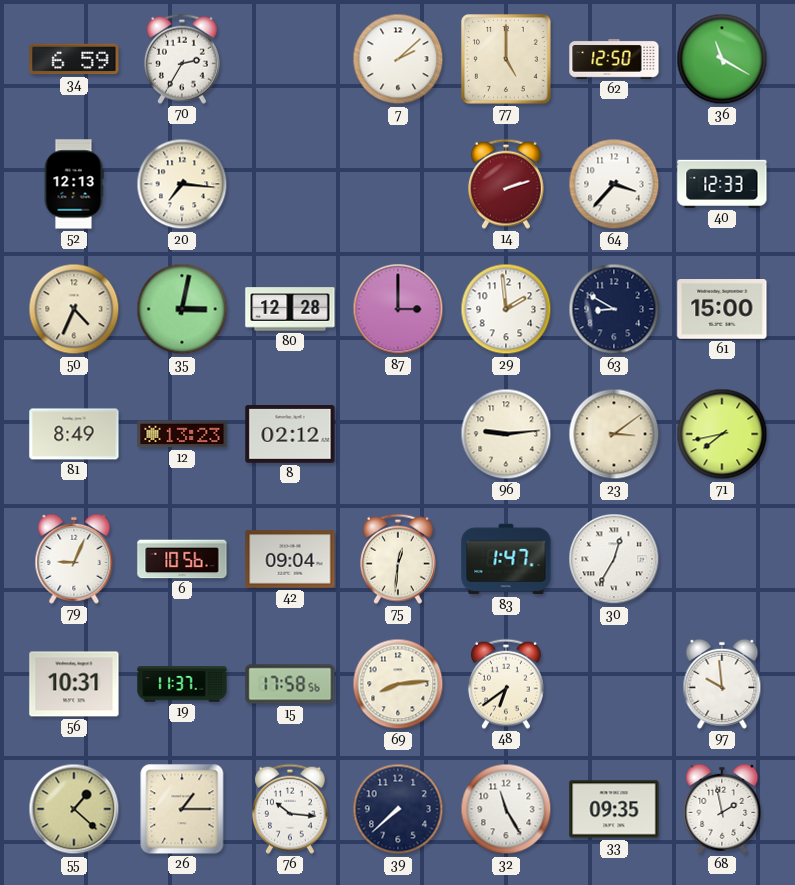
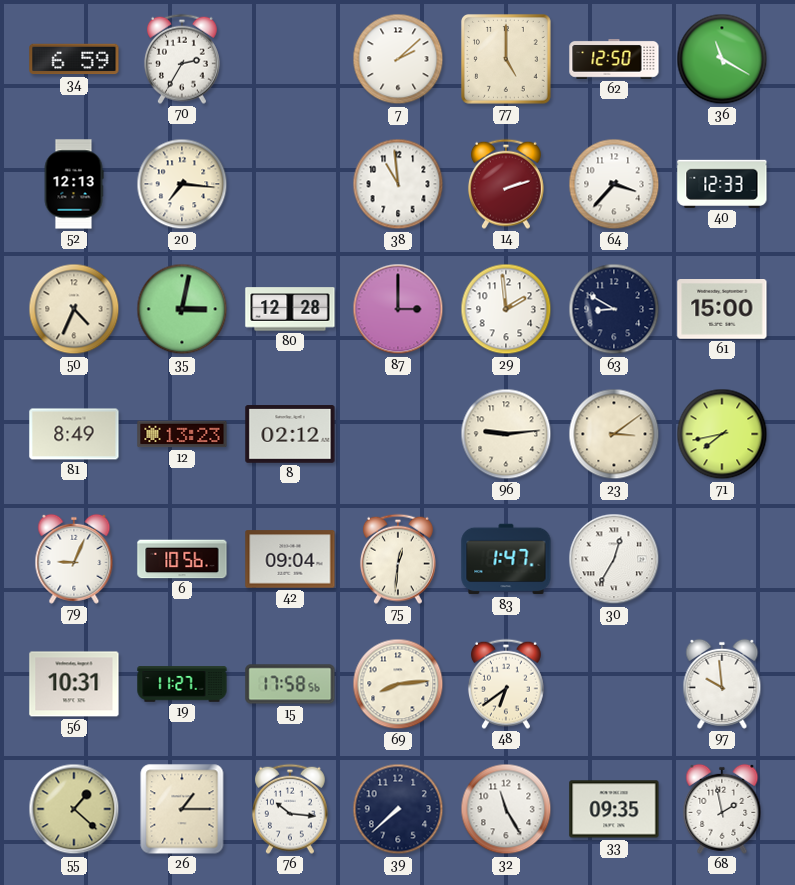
38: none -> 10:59 (398, 184)
19: 11:37 -> 11:27 (182, 684)
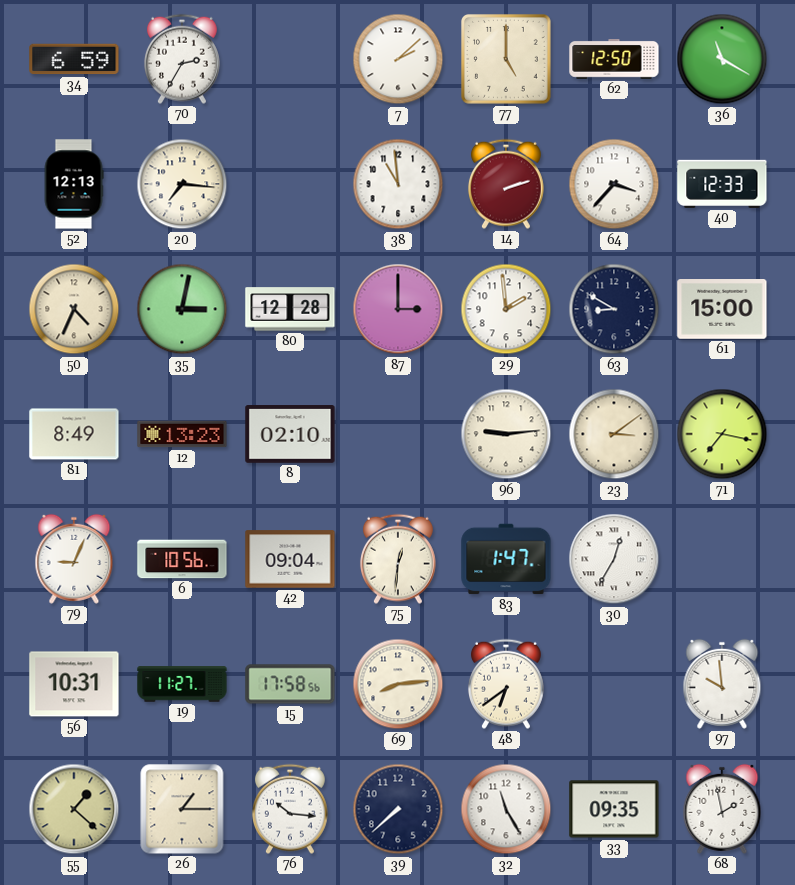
8: 02:12 -> 02:10 (290, 434)
71: 7:43 -> 7:17 (722, 434)
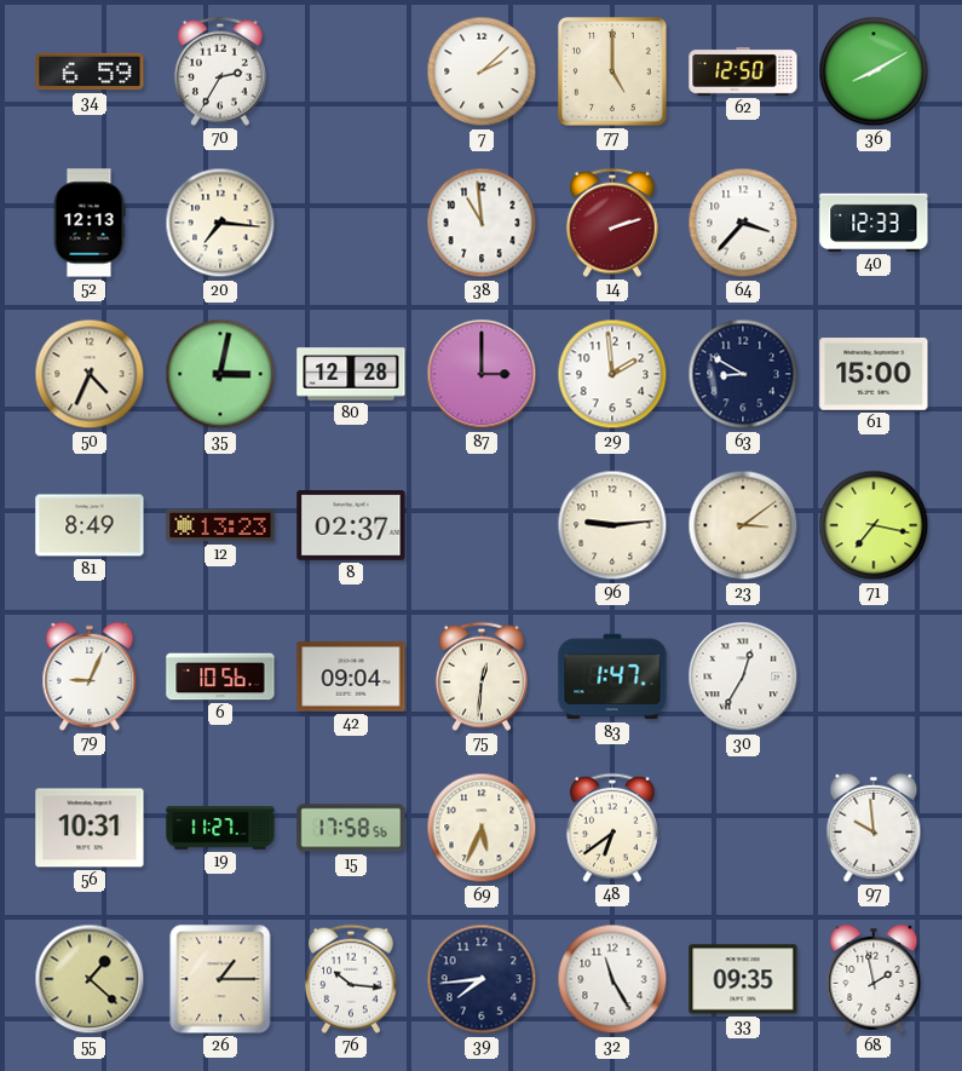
36: 11:20 -> 8:10 (874, 71)
8: 02:10 -> 02:37 (351, 525)
69: 8:14 -> 5:34 (482, 828)
39: 7:38 -> 7:44 (482, 979)
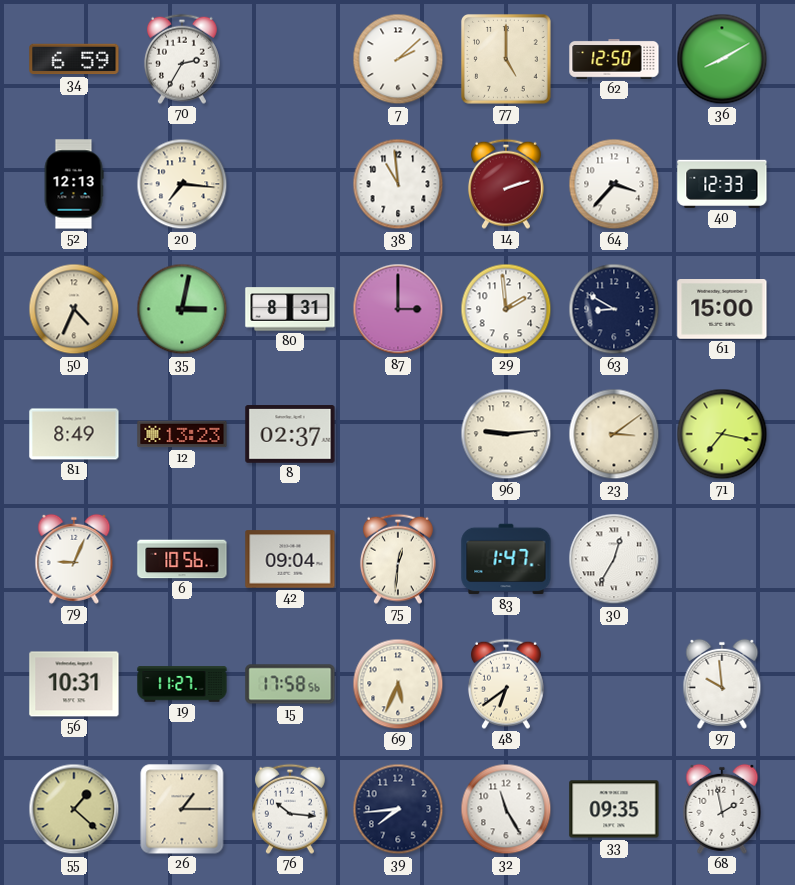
80: 12:28 -> 8:31 (290, 309)
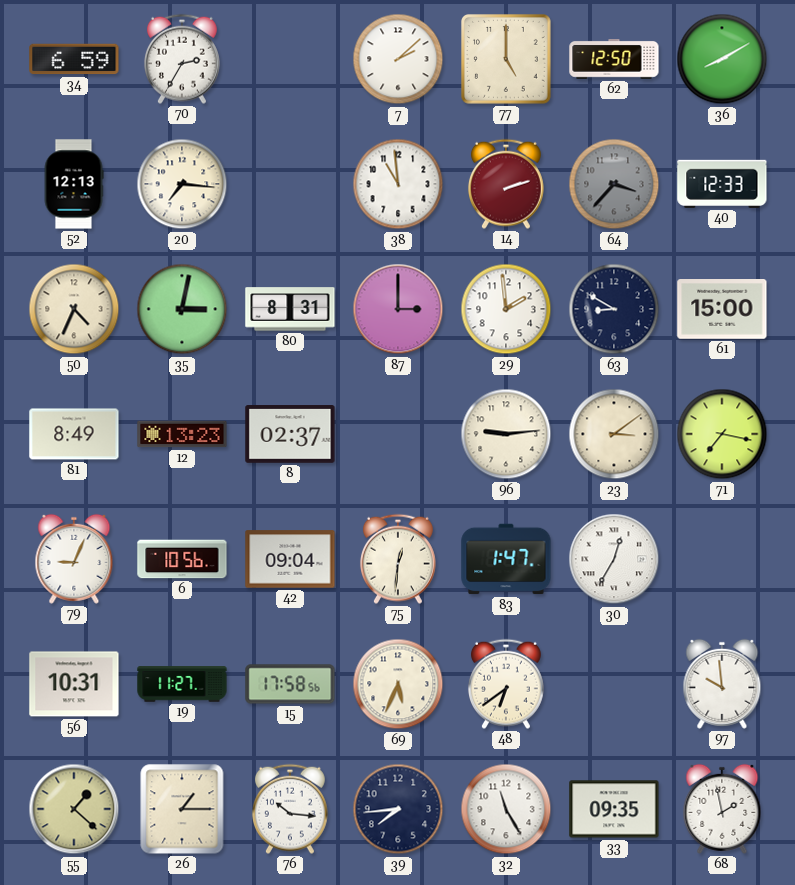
64 dial: white -> grey (614, 184)
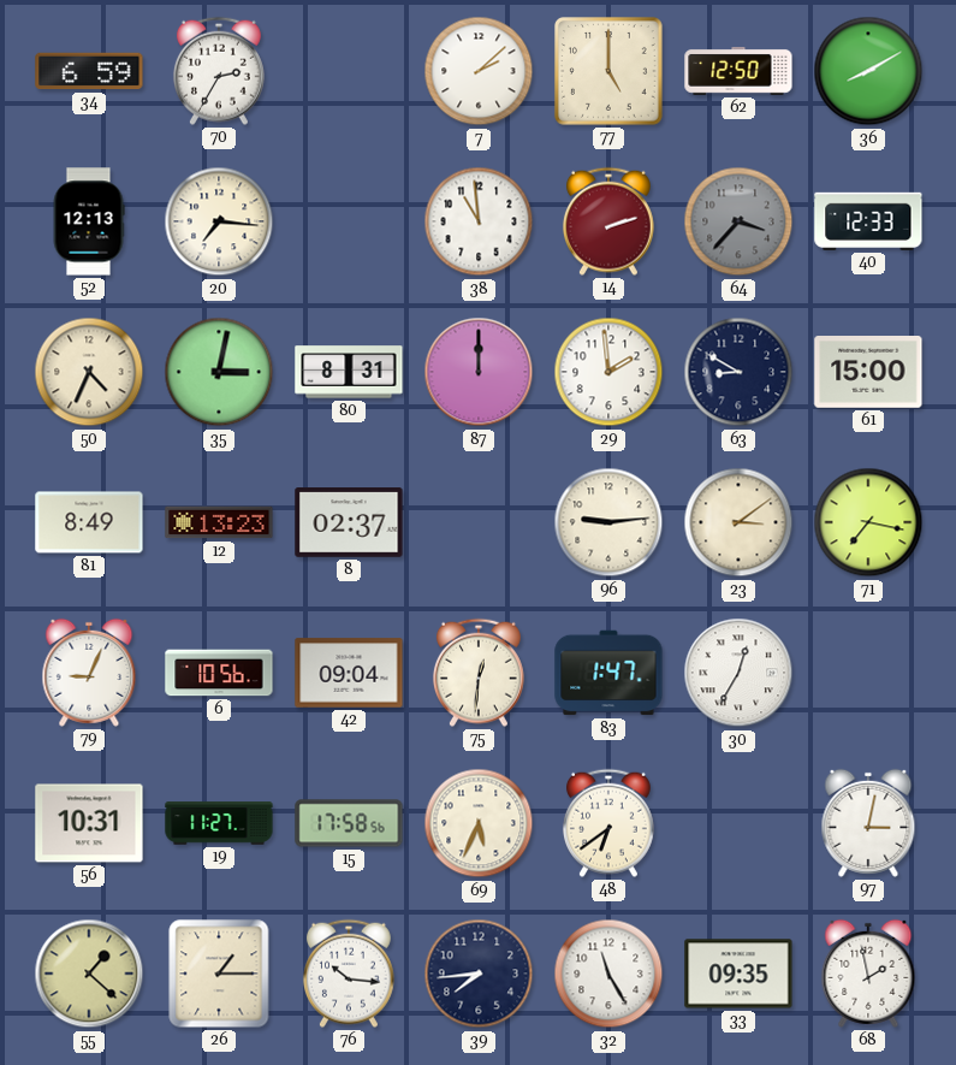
87: 3:00 -> 12:00 (479, 372)
97: 9:59 -> 3:02 (868, 823)
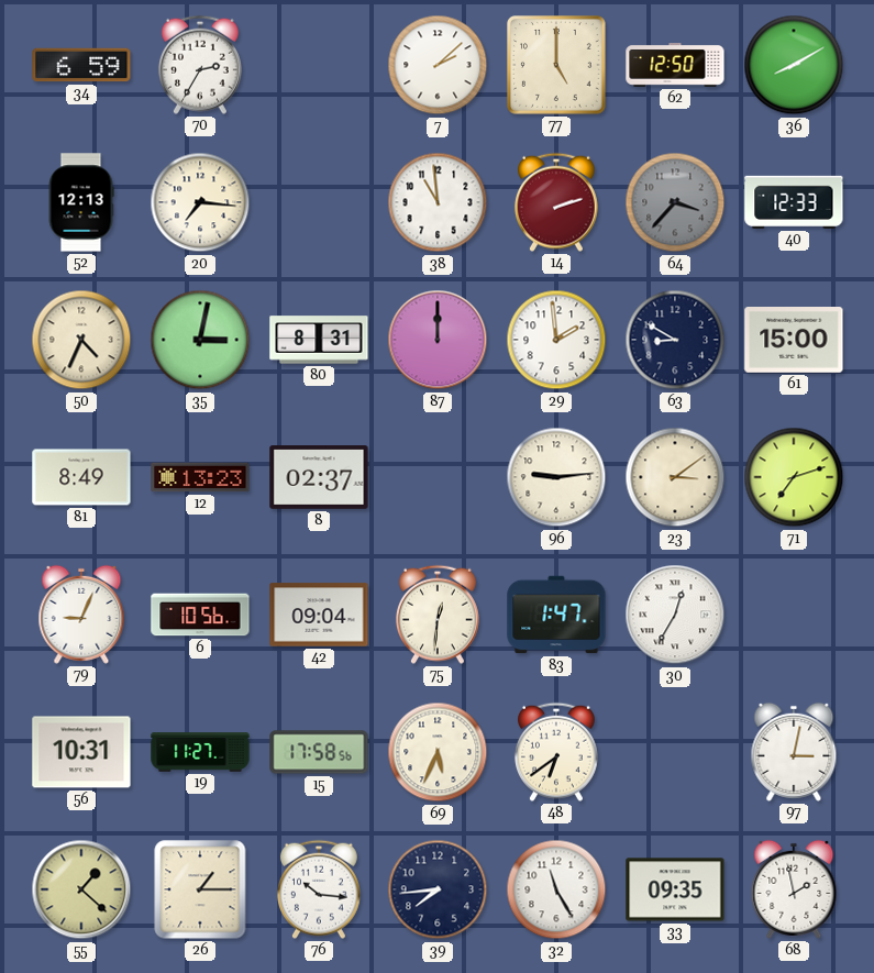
71: 7:17 -> 7:12 (794, 477)
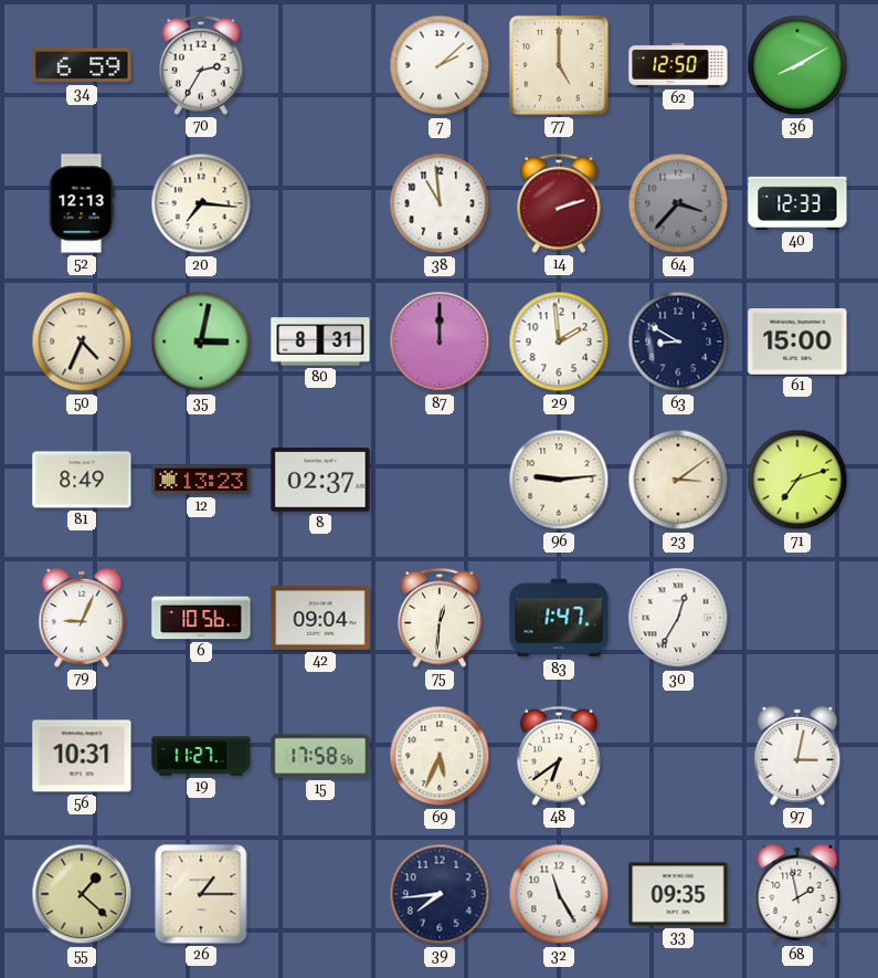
76: 10:16 -> none (319, 889)
